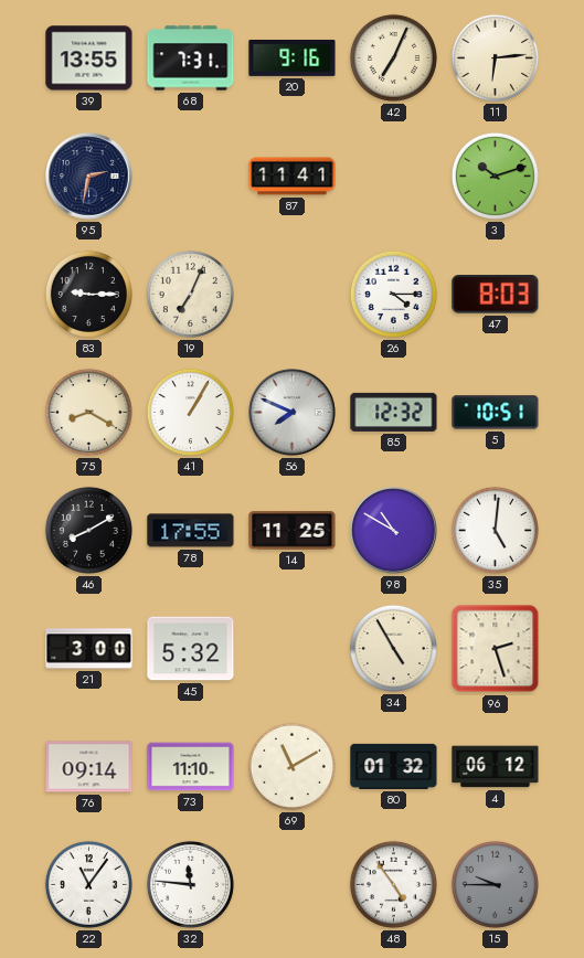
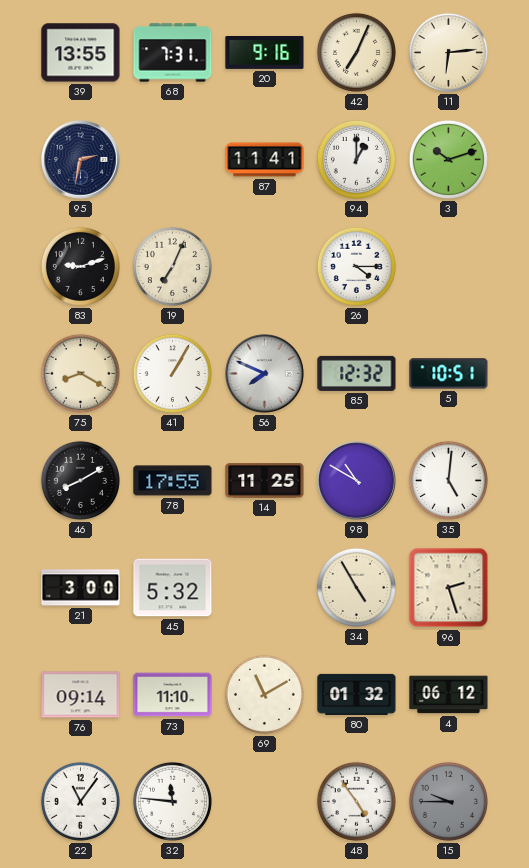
94: none -> 1:00 (356, 159)
83: 9:15 -> 9:12 (80, 266)
47: 8:03 -> none (496, 295)
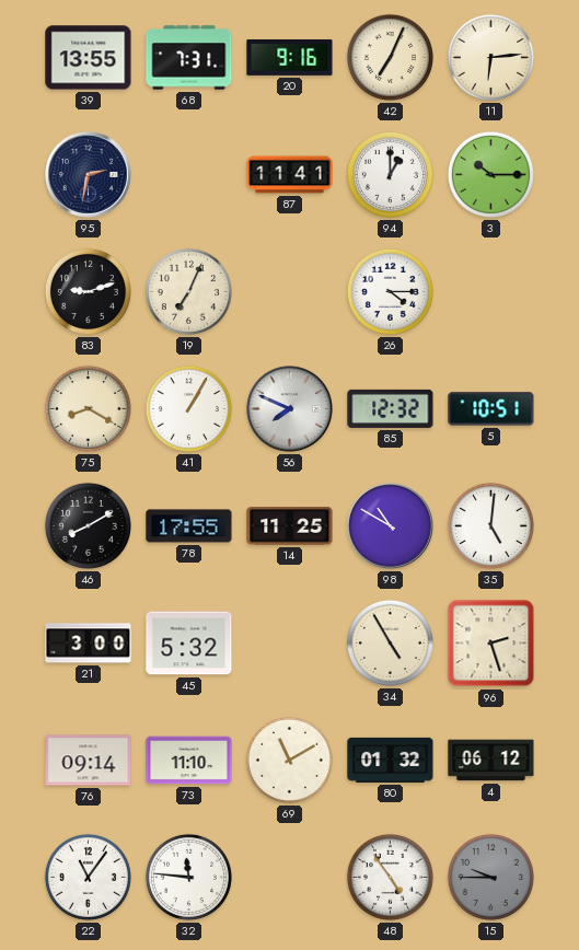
3: 10:12 -> 10:15 (490, 174)
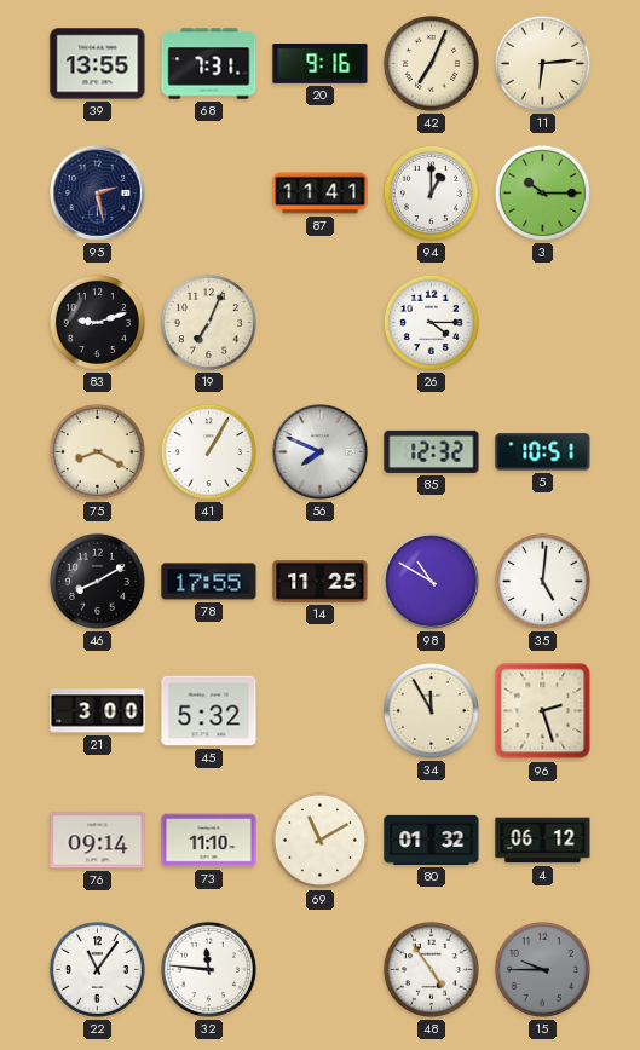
95: 2:32 -> 2:28 (98, 194)
34: 4:55 -> 11:55 (431, 710)
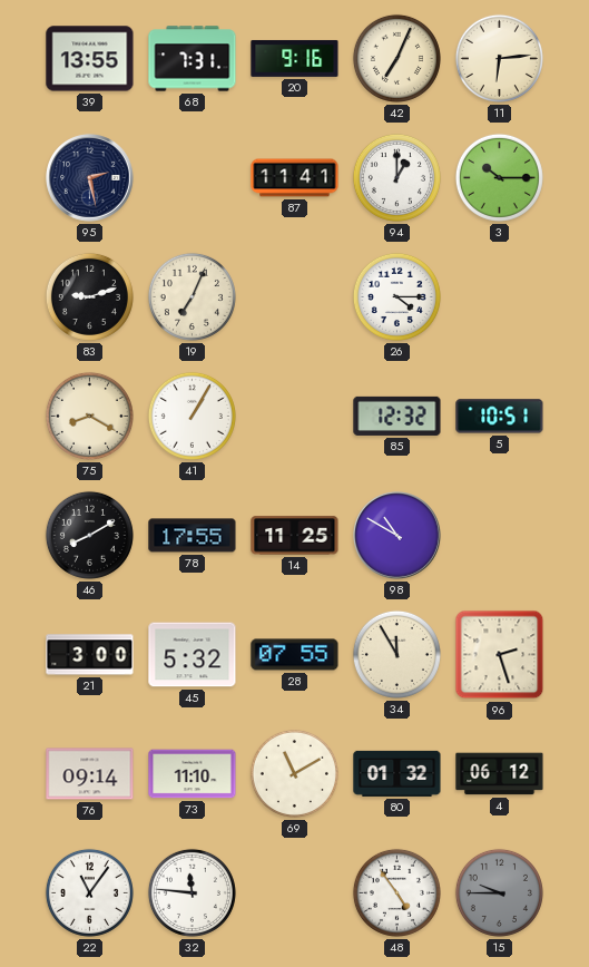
56: 7:49 -> none (321, 452)
35: 5:01 -> none (542, 581)
28: none -> 07:55 (295, 655)
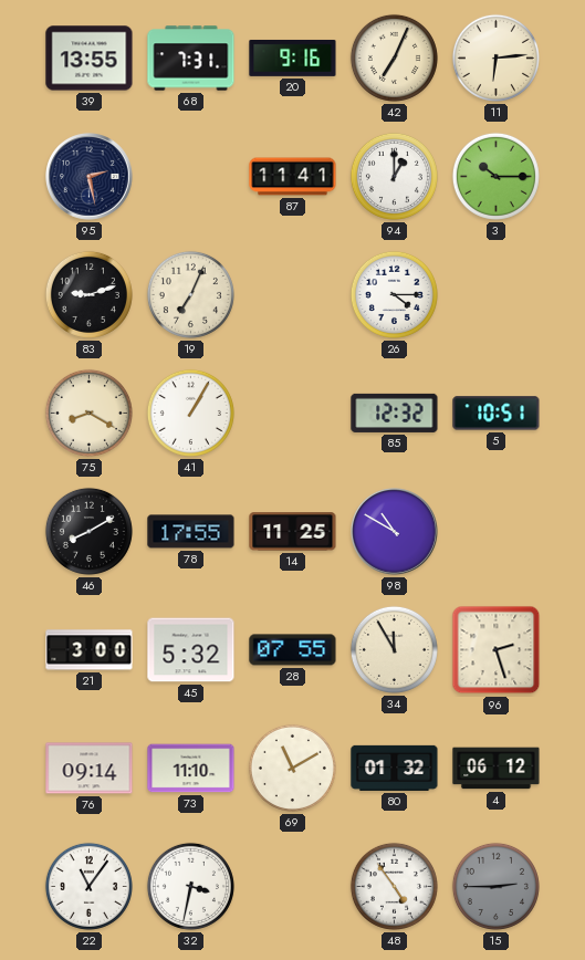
32: 11:46 -> 3:32 (190, 886)
15: 9:45 -> 2:45 (495, 886)
